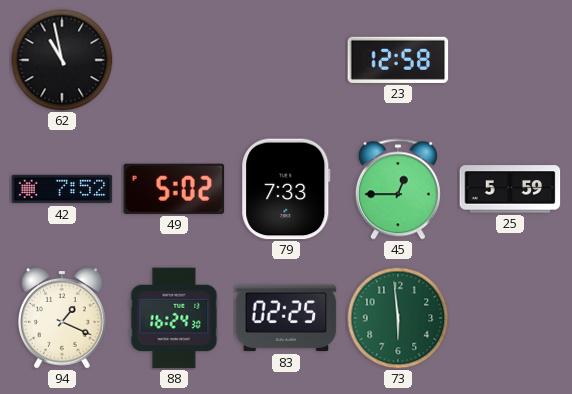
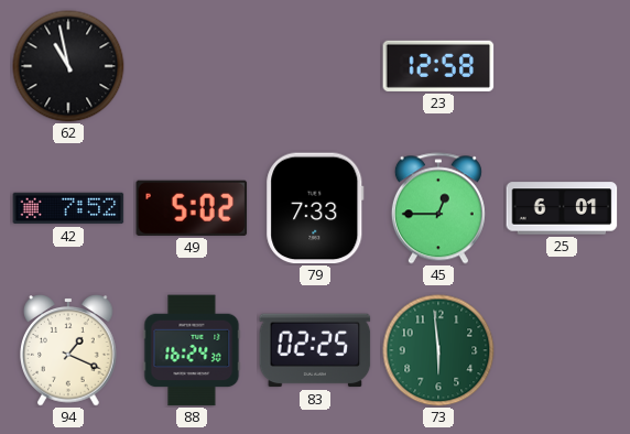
25: 5:59 -> 6:01 (562, 208)
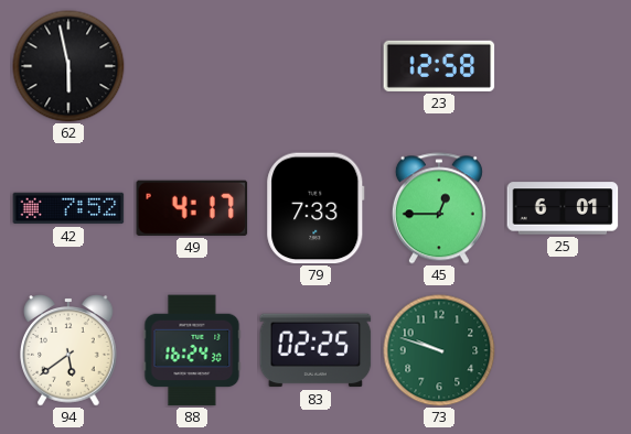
62: 10:58 -> 5:58 (68, 66)
49: 5:02 -> 4:17 (192, 208)
94: 1:19 -> 5:39 (68, 350)
73: 5:59 -> 9:48 (439, 350)
